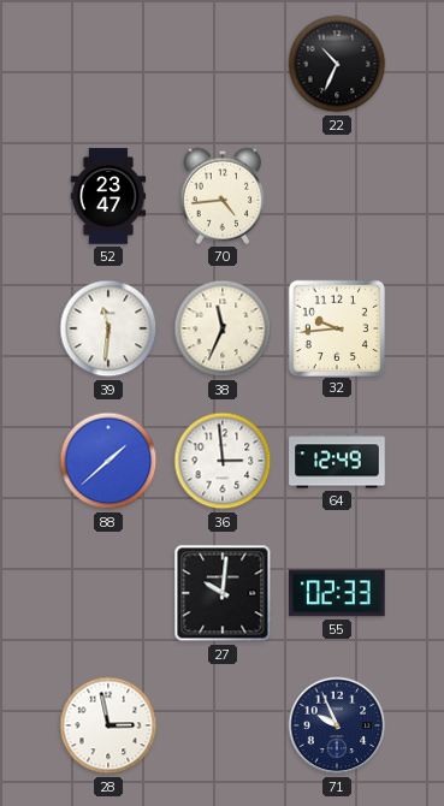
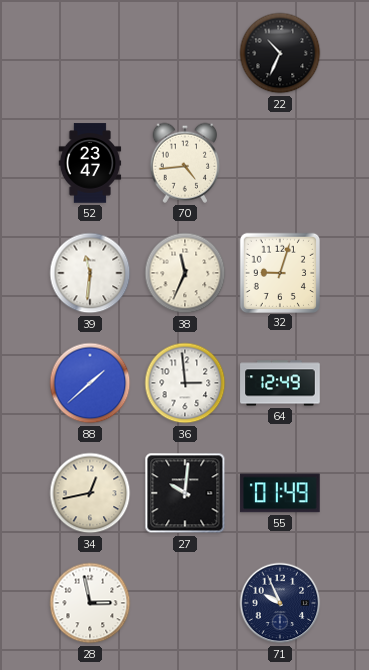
32: 9:44 -> 9:03 (279, 272)
34: none -> 12:43 (90, 493)
55: 02:33 -> 01:49 (280, 493)
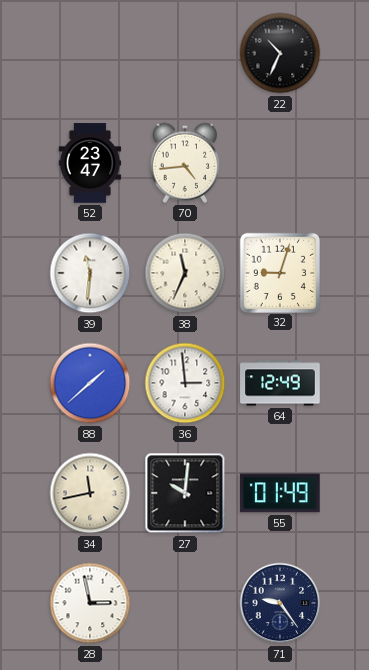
34: 12:43 -> 11:43 (90, 493)
71: 9:56 -> 9:24 (280, 603)
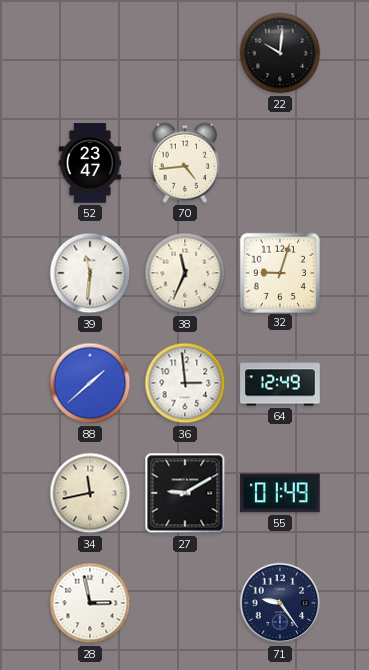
22: 10:34 -> 10:01 (280, 53)
27: 10:01 -> 9:10 (185, 493)
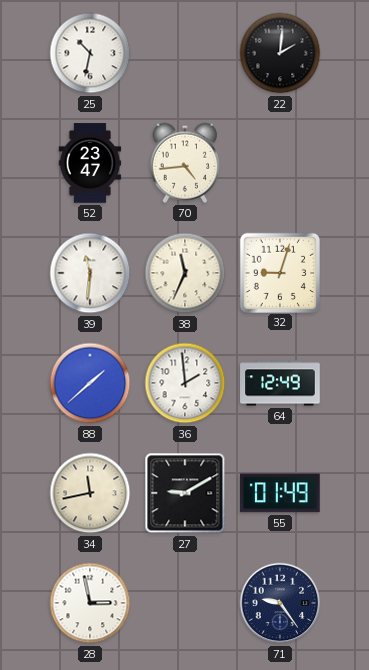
25: none -> 10:32 (90, 53)
22: 10:01 -> 2:01 (280, 53)
36: 2:59 -> 1:59 (185, 383)
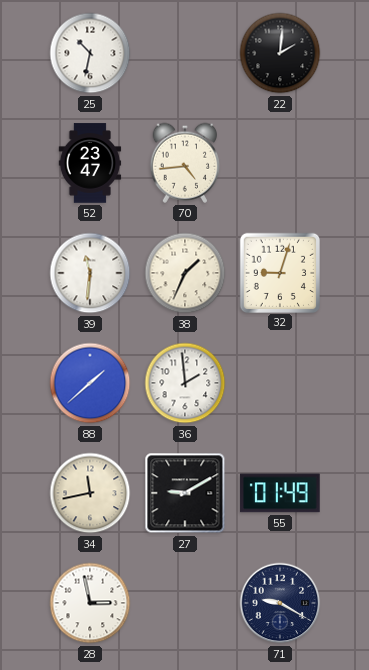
38: 11:34 -> 1:34 (185, 273)
64: 12:49 -> none (280, 383)
71: 9:24 -> 9:20 (280, 603)
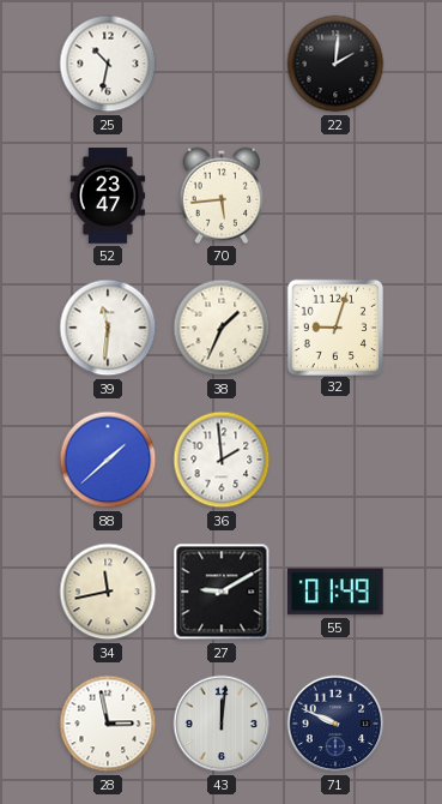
70: 4:44 -> 5:44 (222, 196)
43: none -> 12:01 (222, 724)
71: 9:20 -> 9:49 (335, 724)
